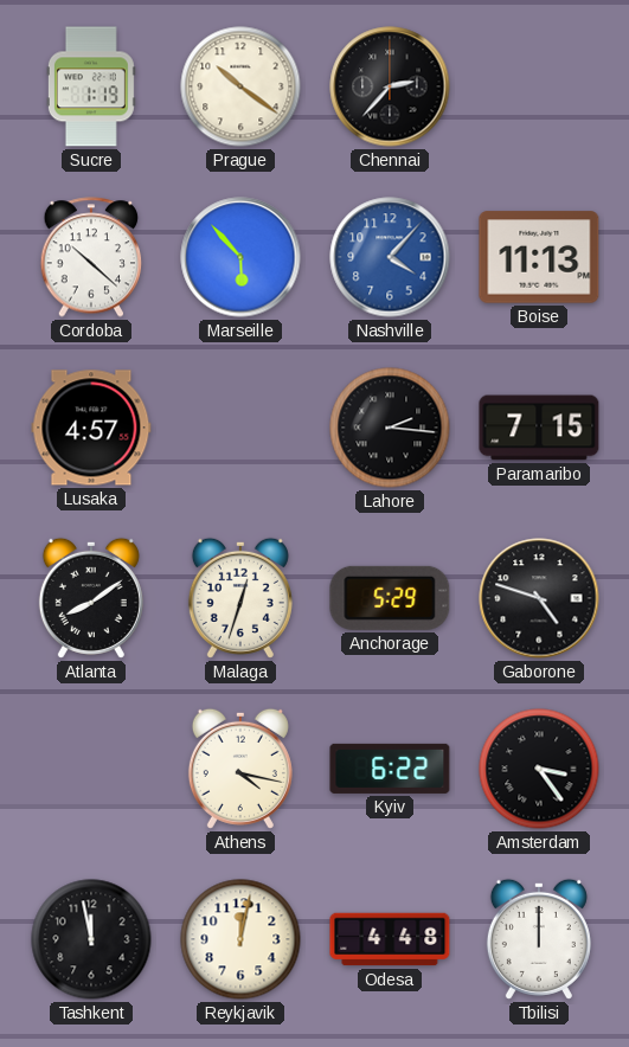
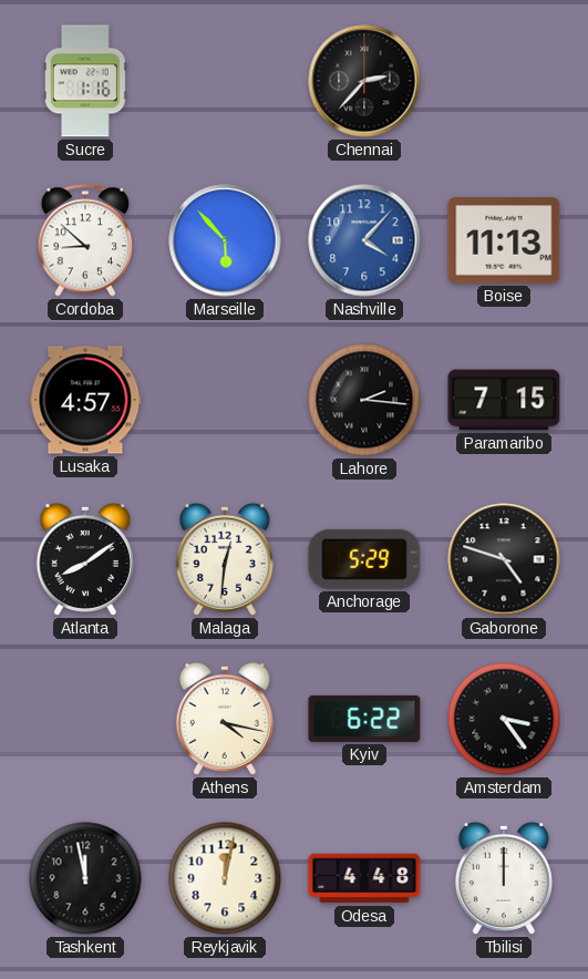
Sucre: 1:19 -> 1:16 (85, 81)
Prague: 10:21 -> none (240, 86)
Cordoba: 10:22 -> 8:52 (85, 240)
Malaga: 12:33 -> 12:31 (225, 559)
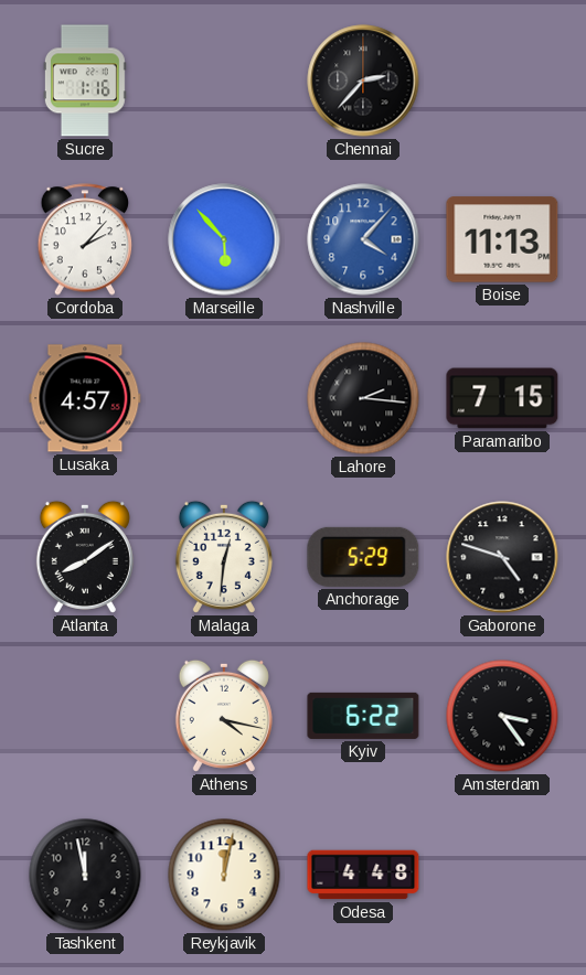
Cordoba: 8:52 -> 2:07 (85, 239)
Tbilisi: 12:00 -> none (504, 878)
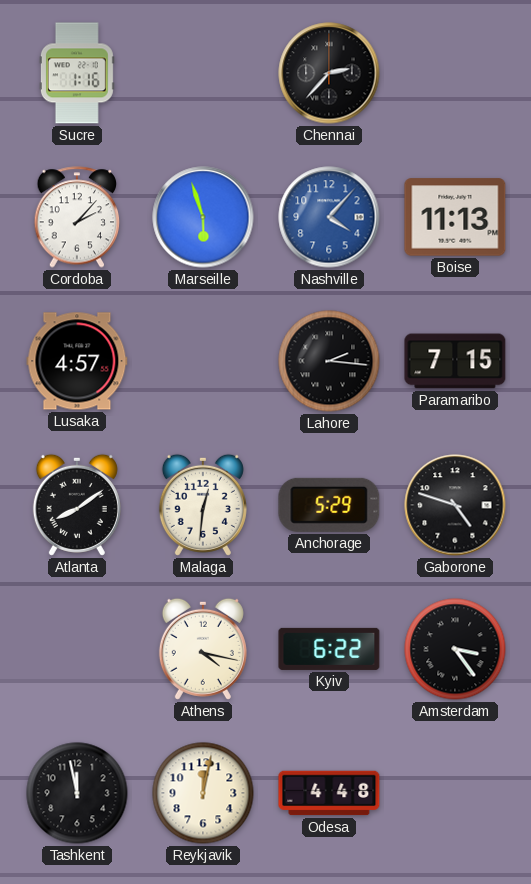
Marseille: 5:53 -> 5:57 (203, 217)
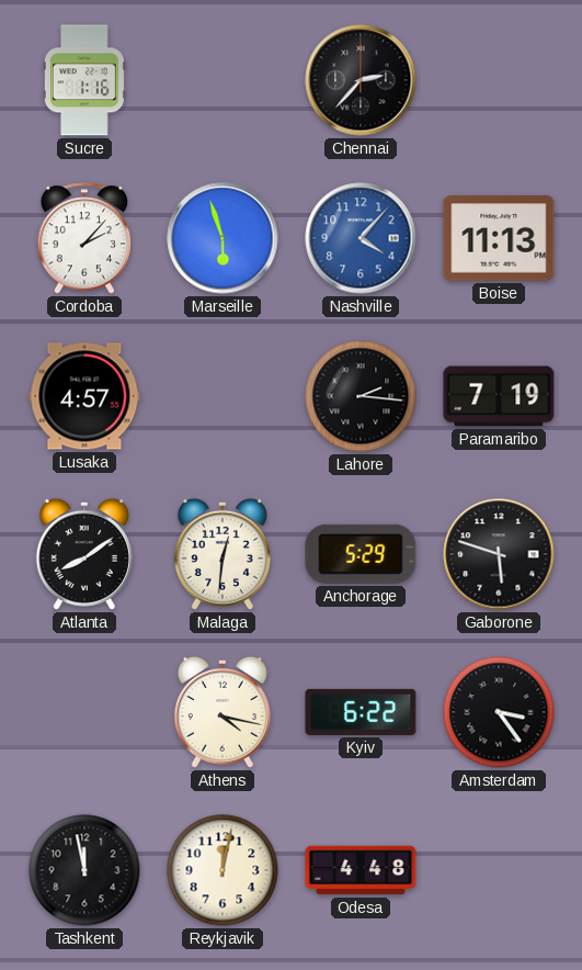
Paramaribo: 7:15 -> 7:19 (499, 396)
Gaborone: 4:48 -> 5:48 (499, 554)
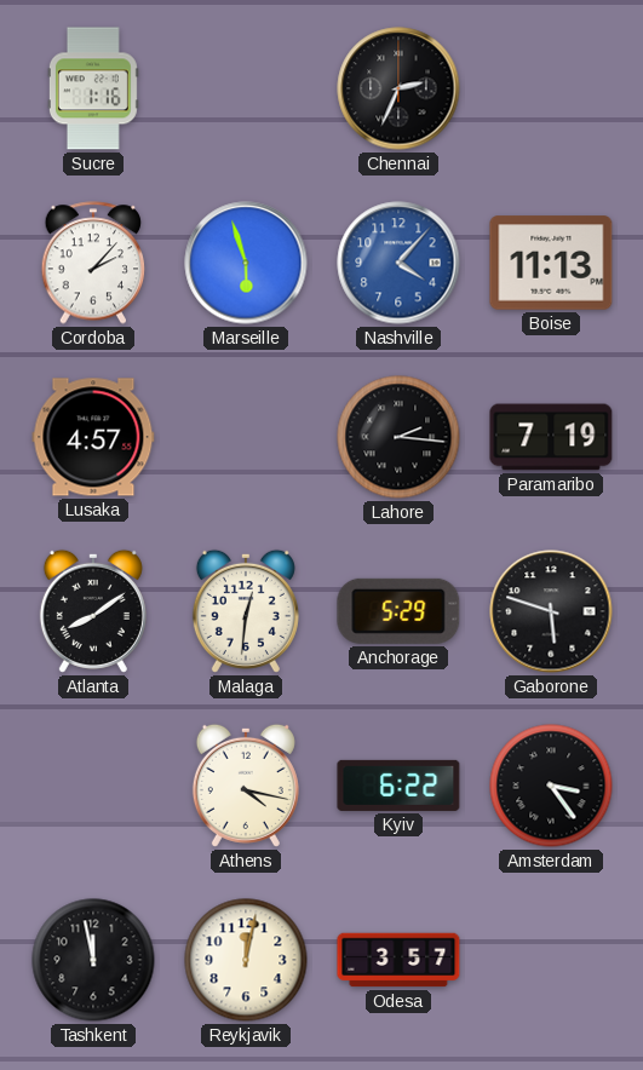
Chennai: 2:37 -> 2:34 (398, 88)
Odesa: 4:48 -> 3:57 (398, 960)
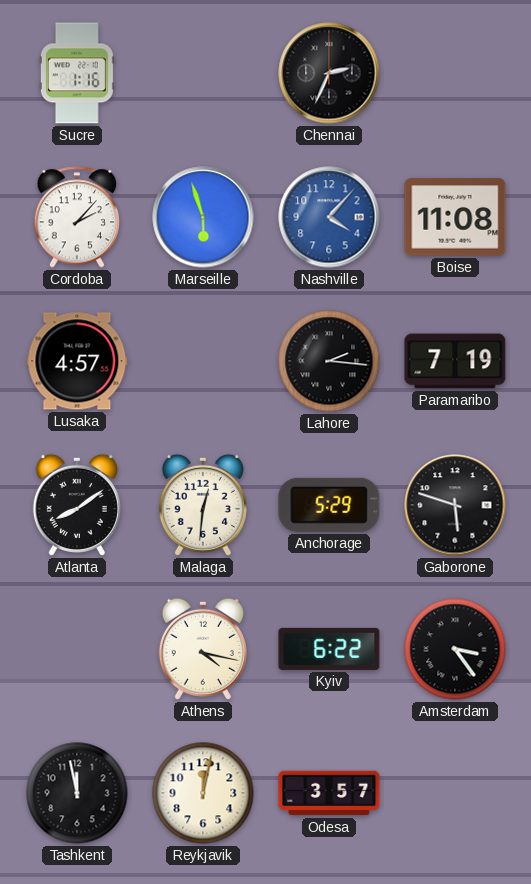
Boise: 11:13 -> 11:08 (455, 217)
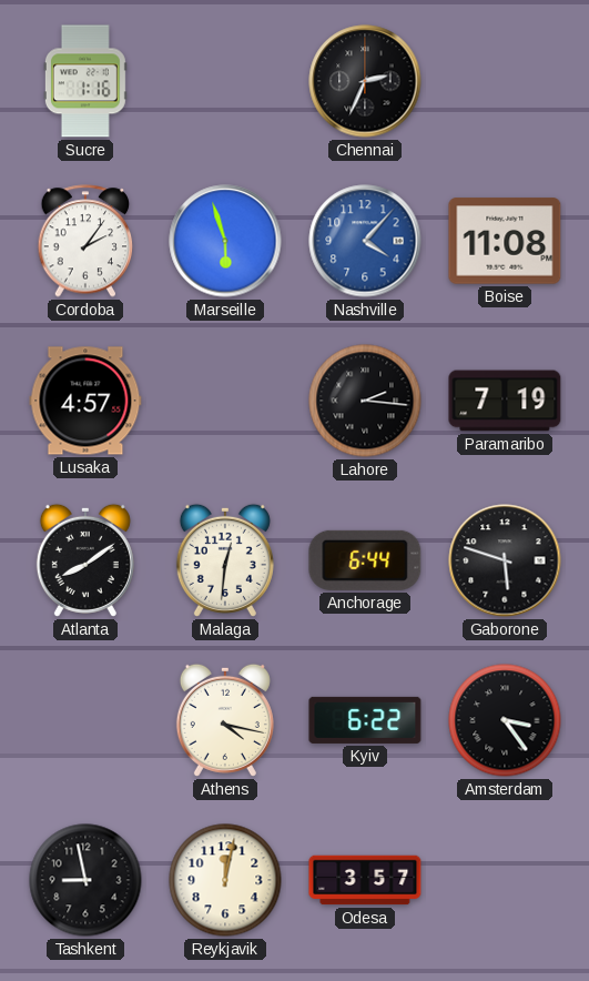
Cordoba: 2:07 -> 2:06 (85, 241)
Anchorage: 5:29 -> 6:44 (365, 560)
Tashkent: 11:58 -> 8:58 (85, 880)
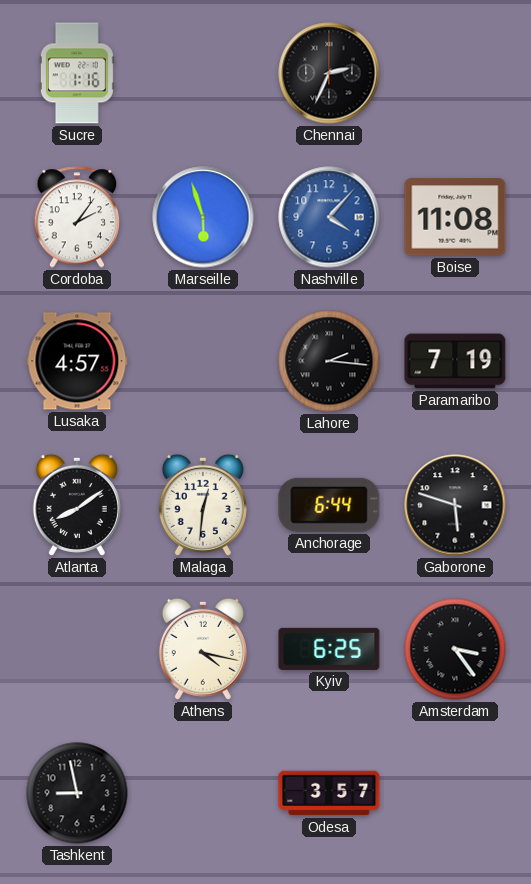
Kyiv: 6:22 -> 6:25 (329, 649)
Reykjavik: 12:02 -> none (225, 880)
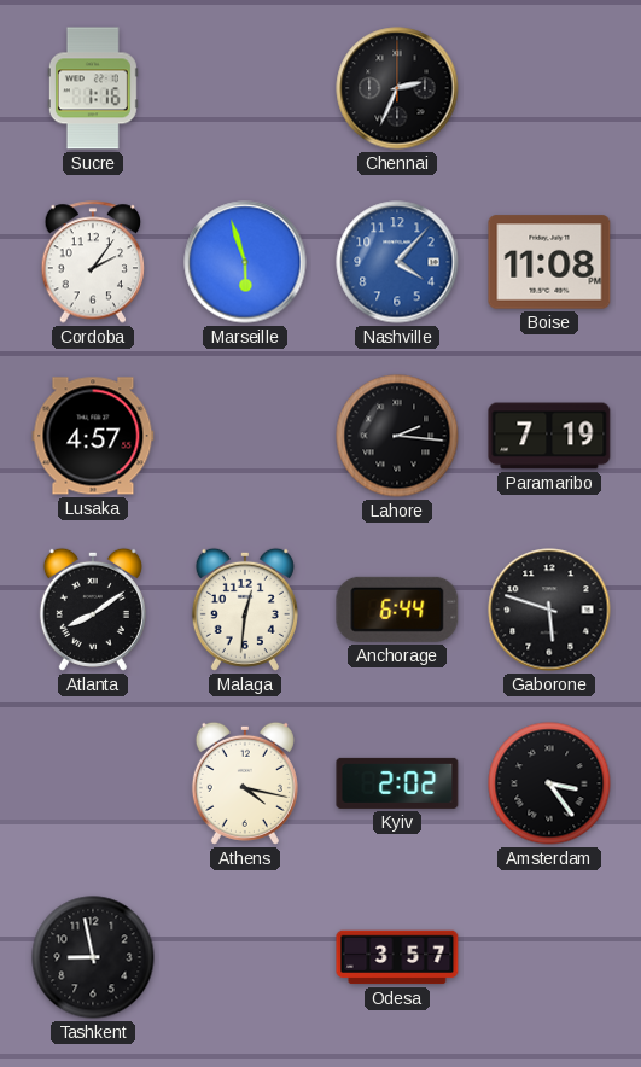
Kyiv: 6:25 -> 2:02 (397, 783)
